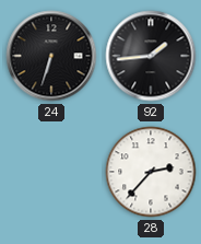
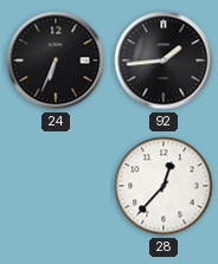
24: 6:33 -> 6:34 (56, 60)
28: 2:37 -> 12:37 (163, 186)
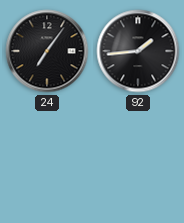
24: 6:34 -> 7:06 (47, 51)
28: 12:37 -> none (163, 186)
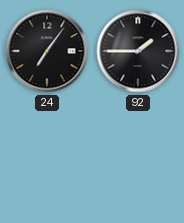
92: 1:44 -> 1:45 (138, 51)
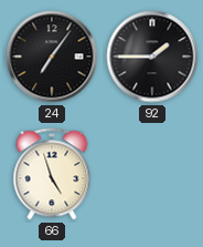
66: none -> 4:57 (52, 174)
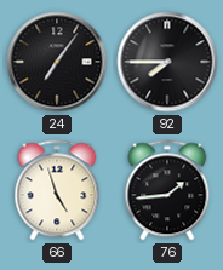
92: 1:45 -> 7:45 (167, 62)
76: none -> 1:44 (167, 190)
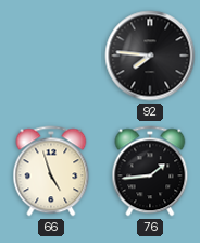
24: 7:06 -> none (57, 62)
92: 7:45 -> 7:46 (150, 56)
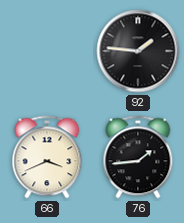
92: 7:46 -> 1:46 (138, 51)
66: 4:57 -> 3:41 (47, 157)
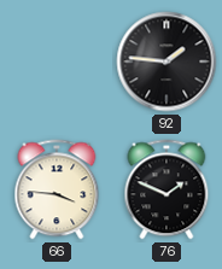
66: 3:41 -> 3:46 (57, 189)
76: 1:44 -> 1:49 (166, 189)
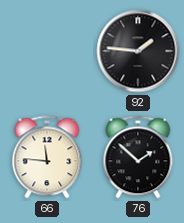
66: 3:46 -> 11:46 (47, 157)
76: 1:49 -> 1:52 (138, 157)
